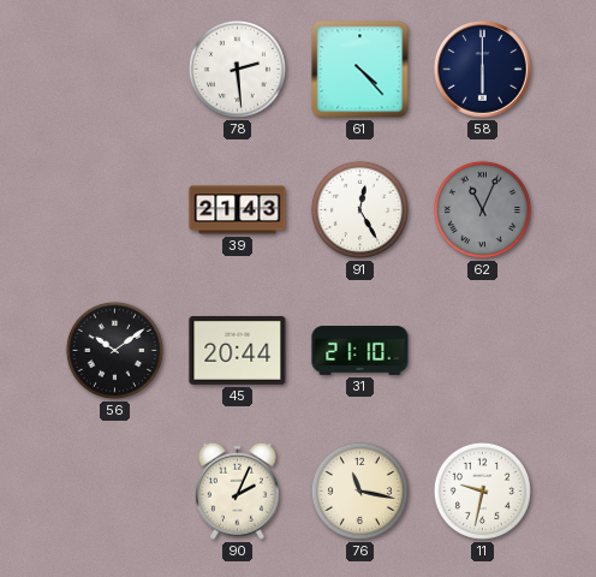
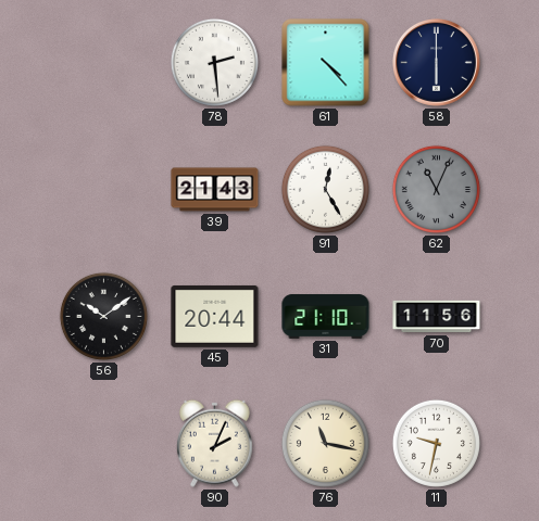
70: none -> 11:56 (437, 317)
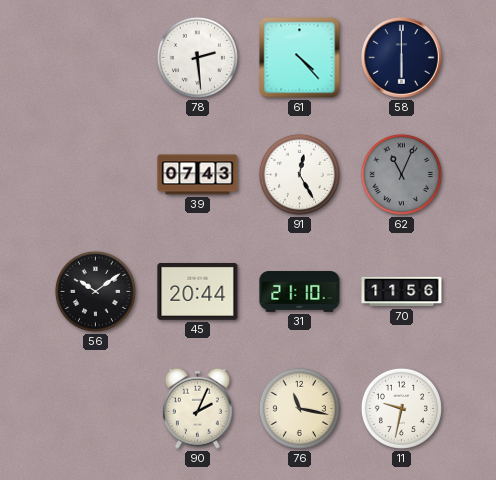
39: 21:43 -> 07:43 (198, 175)
